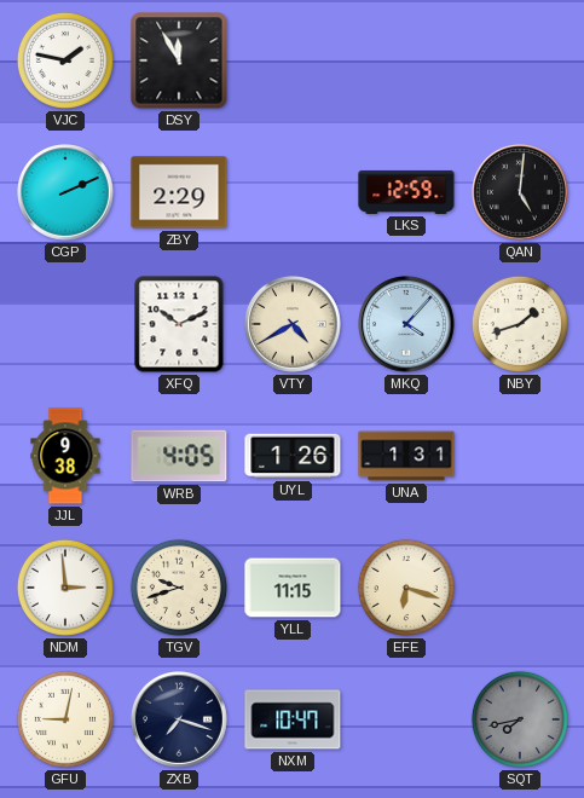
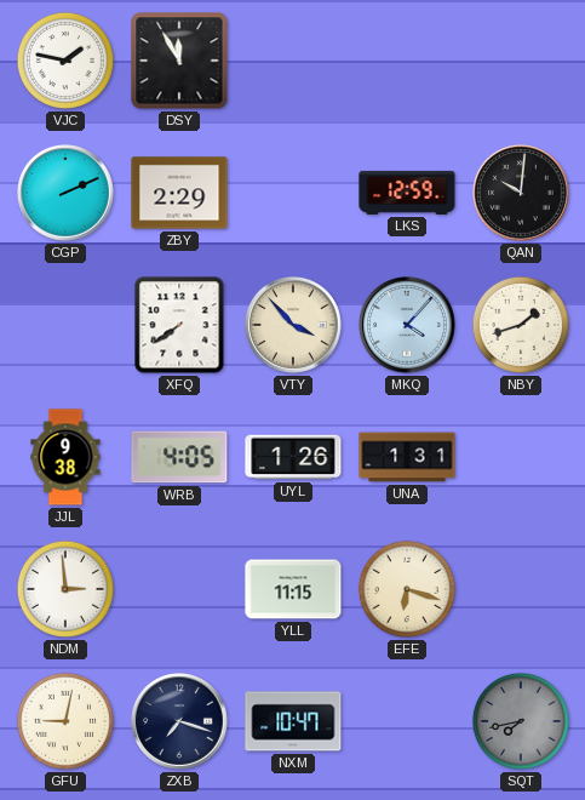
QAN: 5:01 -> 10:01 (522, 194)
XFQ: 10:11 -> 7:39 (179, 325)
VTY: 4:40 -> 3:53 (294, 326)
TGV: 9:42 -> none (179, 588)
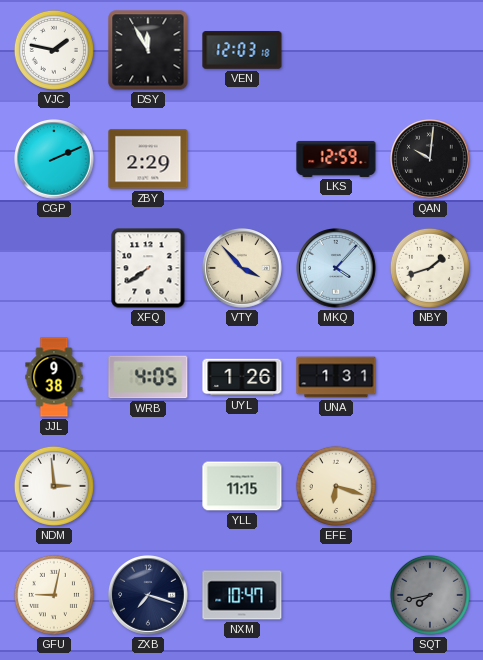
VEN: none -> 12:03 (242, 50)
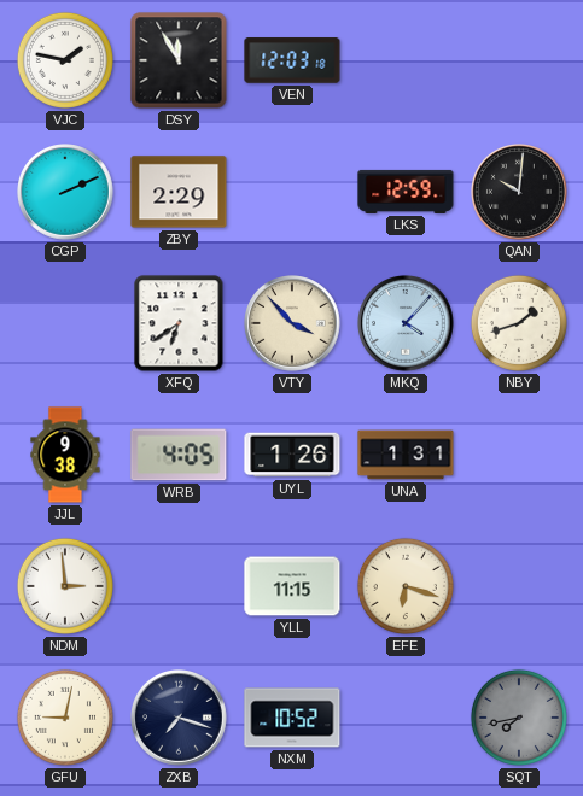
XFQ: 7:39 -> 6:39 (179, 323)
NXM: 10:47 -> 10:52 (292, 718)
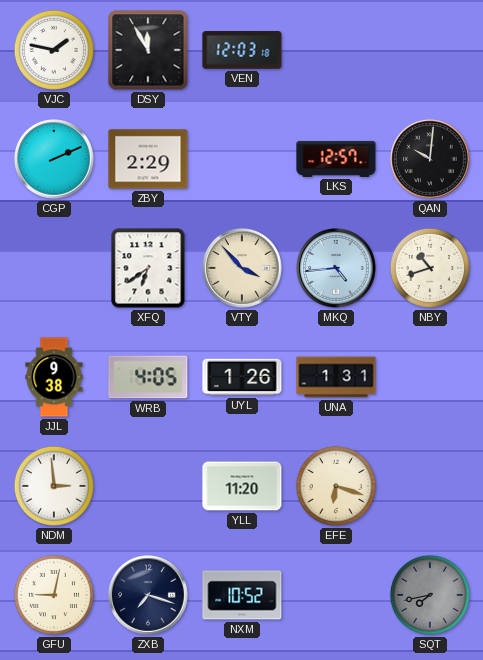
LKS: 12:59 -> 12:57 (336, 159)
MKQ: 4:07 -> 4:44 (337, 269)
NBY: 1:42 -> 10:42 (430, 268)
YLL: 11:15 -> 11:20 (242, 486)
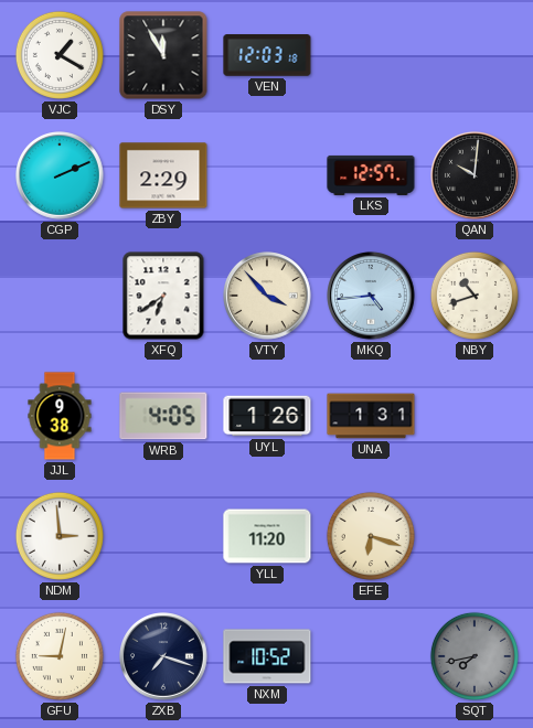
VJC: 1:47 -> 1:20 (60, 55)
